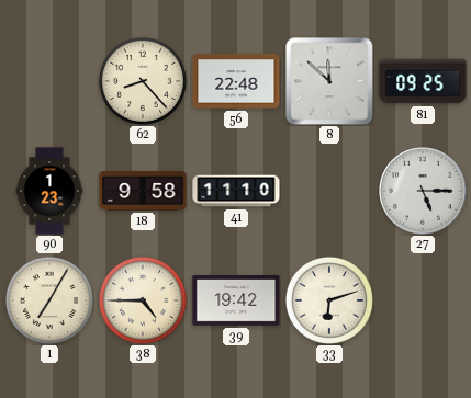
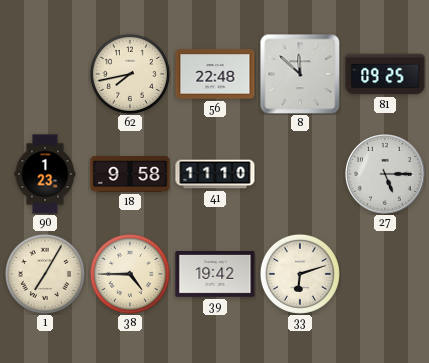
62: 8:23 -> 7:43 (130, 74)
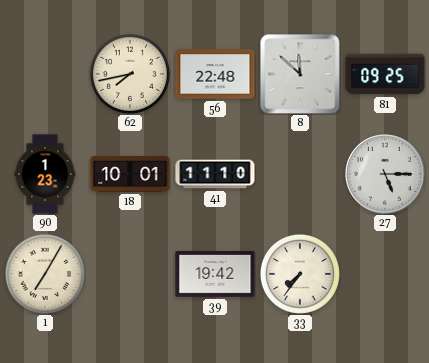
18: 9:58 -> 10:01 (130, 174)
38: 4:45 -> none (130, 274)
33: 6:12 -> 7:36 (300, 274)
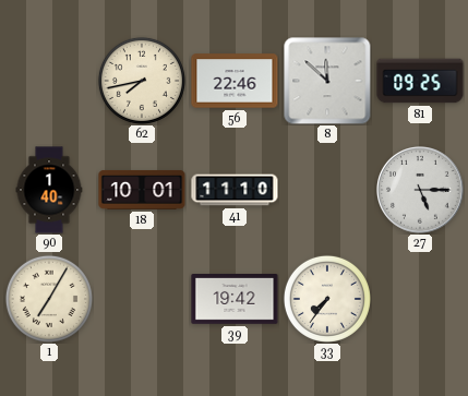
56: 22:48 -> 22:46 (235, 81)
90: 1:23 -> 1:40 (49, 190)
